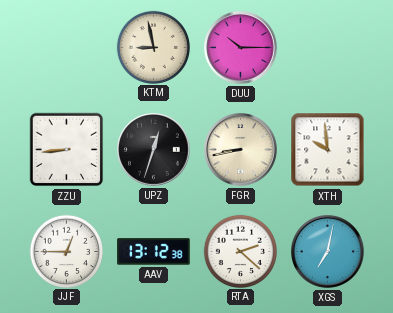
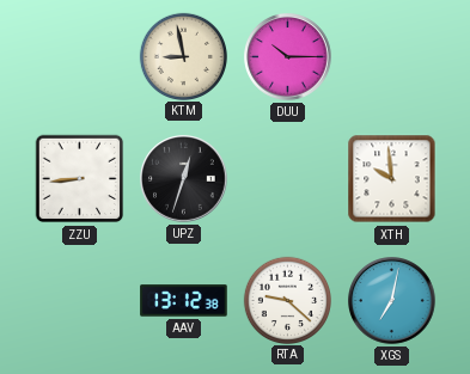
FGR: 8:43 -> none (241, 150)
JJF: 12:45 -> none (66, 251)
RTA: 2:22 -> 9:22 (287, 300)
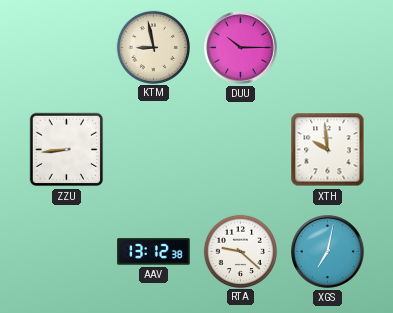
UPZ: 12:33 -> none (184, 179)
